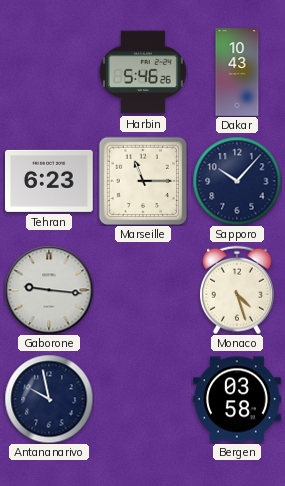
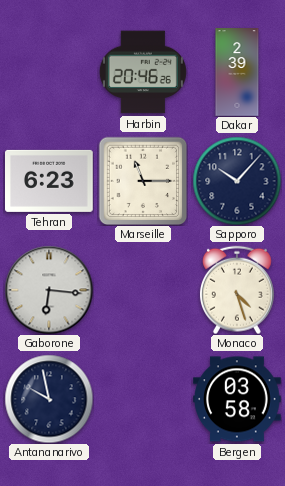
Harbin: 5:46 -> 20:46 (143, 72)
Dakar: 10:43 -> 2:39 (237, 72)
Gaborone: 9:16 -> 6:16 (49, 290)
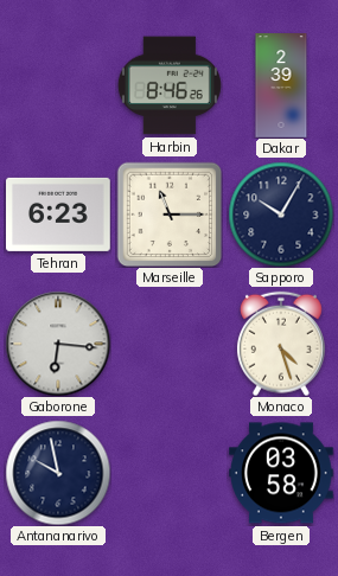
Harbin: 20:46 -> 8:46 (170, 85)
Sapporo: 10:07 -> 10:05 (281, 215)
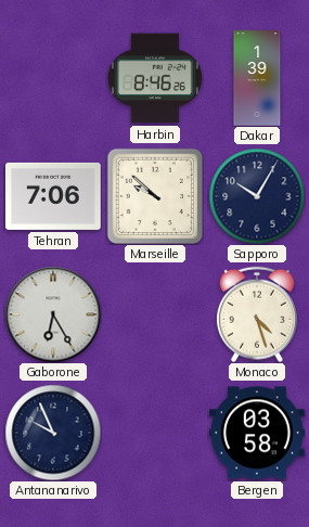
Dakar: 2:39 -> 1:39 (257, 78)
Tehran: 6:23 -> 7:06 (54, 196)
Marseille: 11:15 -> 9:52 (155, 196)
Gaborone: 6:16 -> 6:25 (53, 314)
Antananarivo: 9:58 -> 9:56 (53, 433)
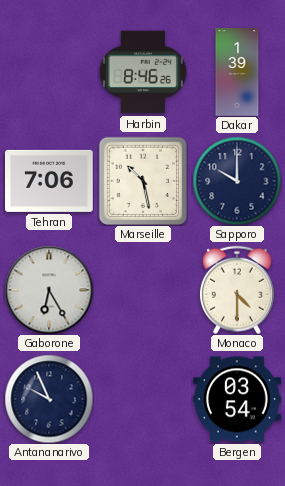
Marseille: 9:52 -> 10:28 (143, 181)
Sapporo: 10:05 -> 10:00 (237, 181)
Monaco: 4:27 -> 4:30 (237, 290)
Bergen: 03:58 -> 03:54 (237, 399)
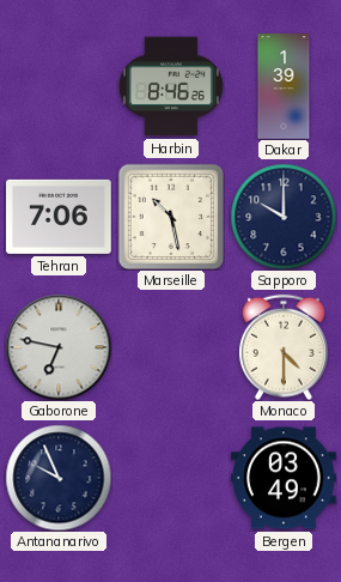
Gaborone: 6:25 -> 6:47 (59, 347)
Bergen: 03:54 -> 03:49 (284, 478)
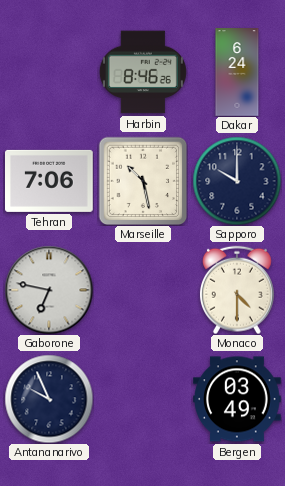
Dakar: 1:39 -> 6:24 (237, 72)
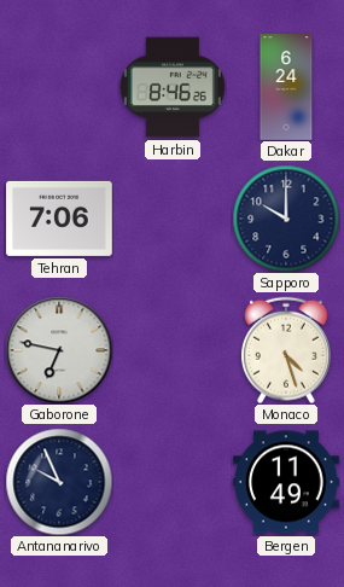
Marseille: 10:28 -> none (143, 181)
Monaco: 4:30 -> 4:27 (286, 350)
Bergen: 03:49 -> 11:49 (286, 482)
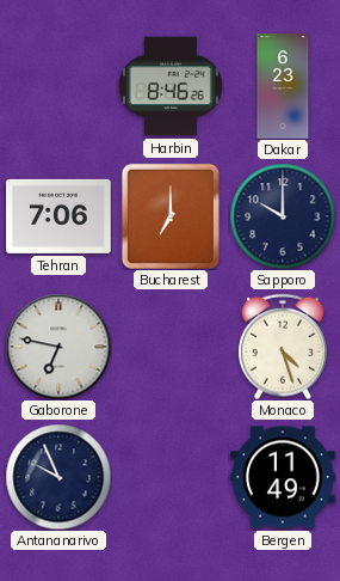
Dakar: 6:24 -> 6:23 (283, 86)
Bucharest: none -> 7:00 (171, 216)
